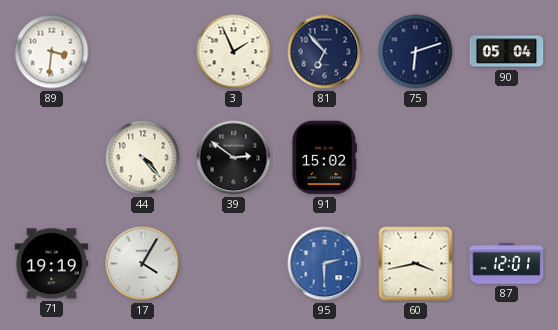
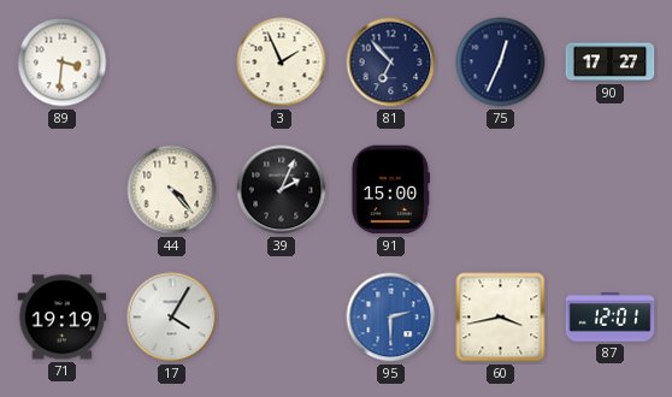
75: 6:12 -> 12:34 (501, 63)
90: 05:04 -> 17:27 (611, 63)
39: 2:51 -> 2:04 (282, 190)
91: 15:02 -> 15:00 (390, 190)
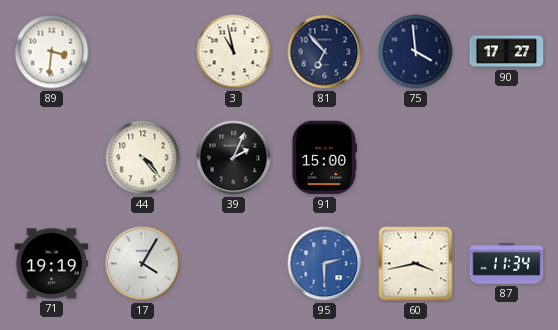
3: 1:56 -> 10:58 (234, 52)
75: 12:34 -> 3:59 (416, 52)
87: 12:01 -> 11:34 (507, 264)
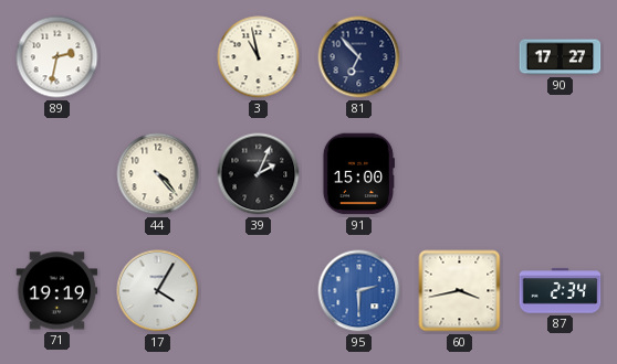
89: 3:31 -> 2:32 (57, 57)
75: 3:59 -> none (416, 52)
87: 11:34 -> 2:34 (561, 291)
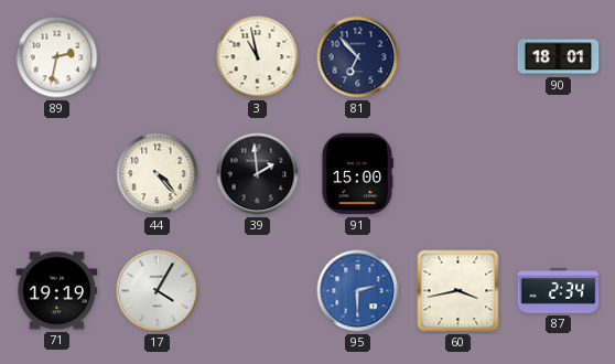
90: 17:27 -> 18:01 (559, 57)
39: 2:04 -> 1:59 (258, 174)
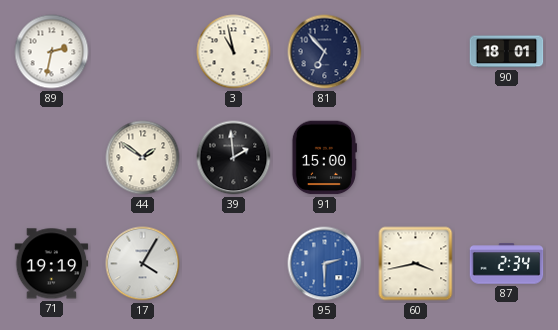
44: 4:23 -> 1:51 (143, 158)
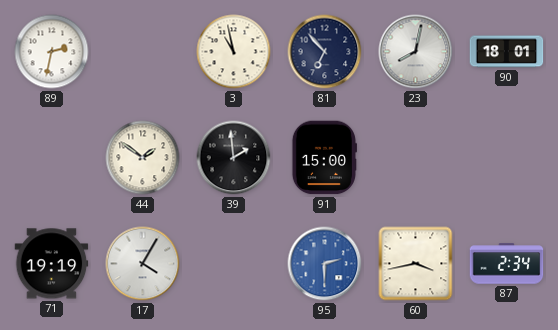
23: none -> 8:02 (416, 52)
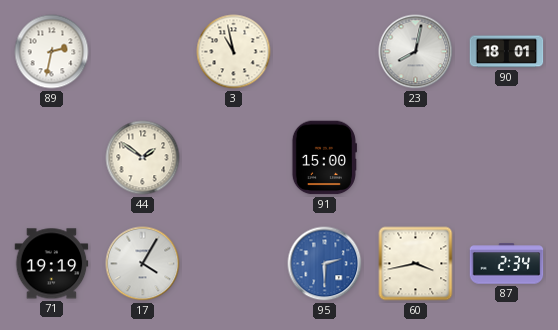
81: 6:53 -> none (325, 52)
39: 1:59 -> none (234, 158)
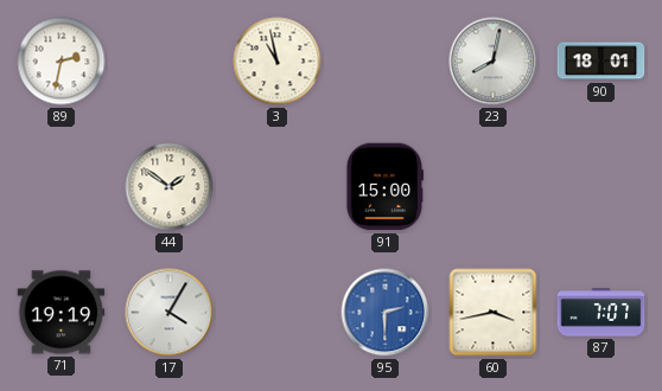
87: 2:34 -> 7:07 (601, 313)
